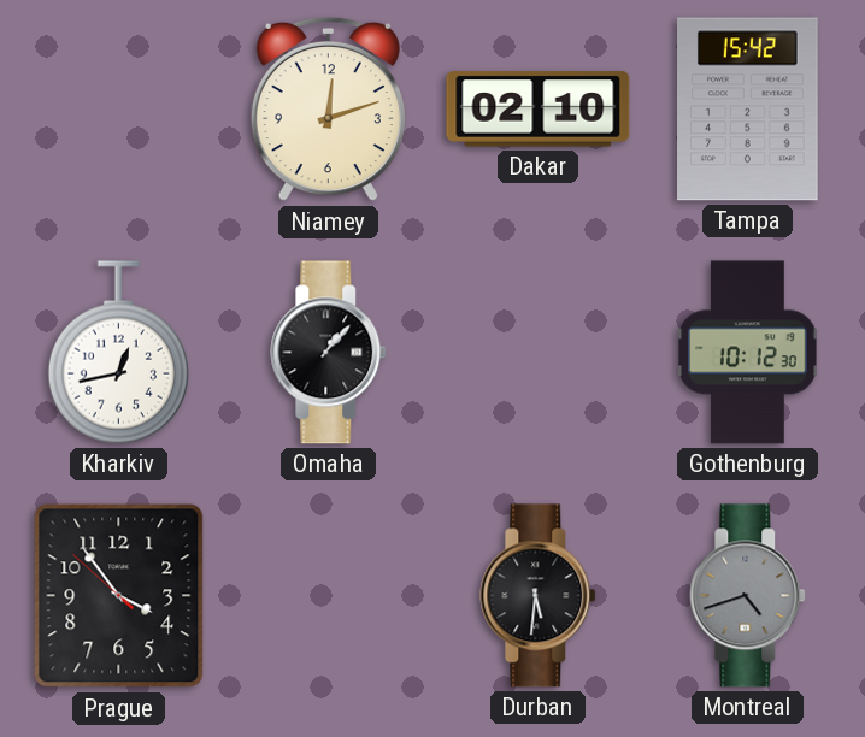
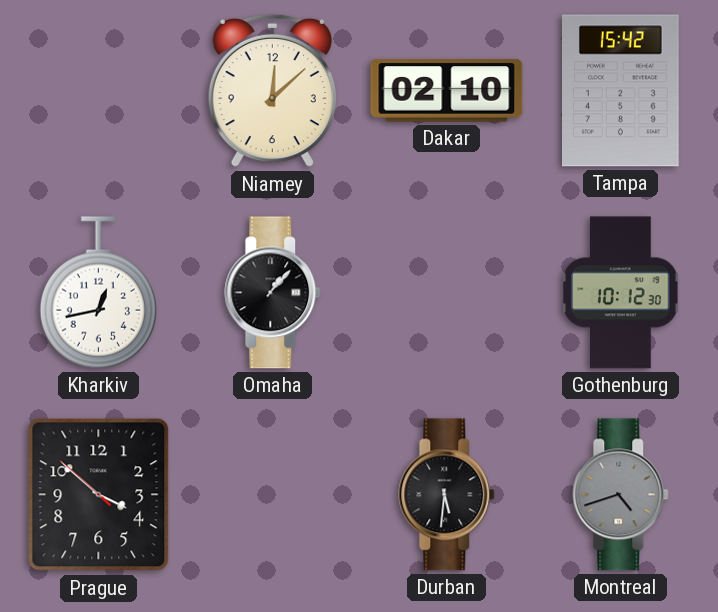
Niamey: 12:12 -> 12:08 (272, 91)
Prague: 3:53 -> 3:51 (99, 495)
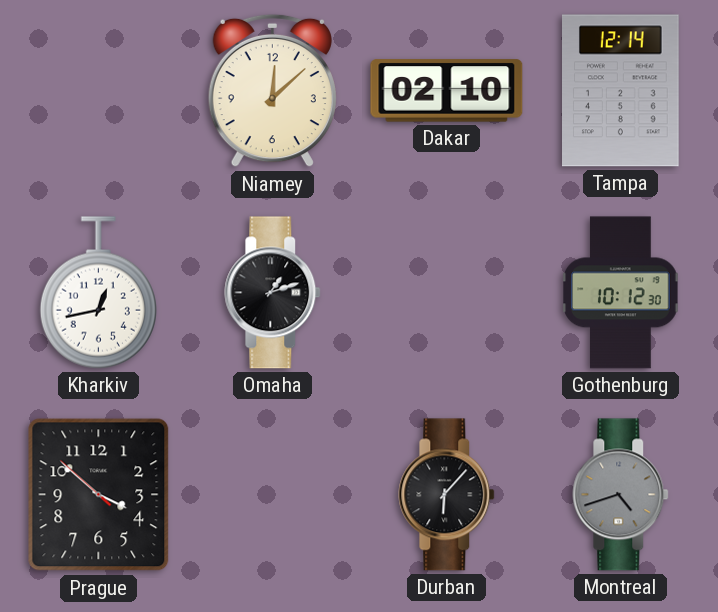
Tampa: 15:42 -> 12:14 (621, 91)
Omaha: 1:07 -> 1:12 (273, 293)
Durban: 5:31 -> 6:07 (447, 495)
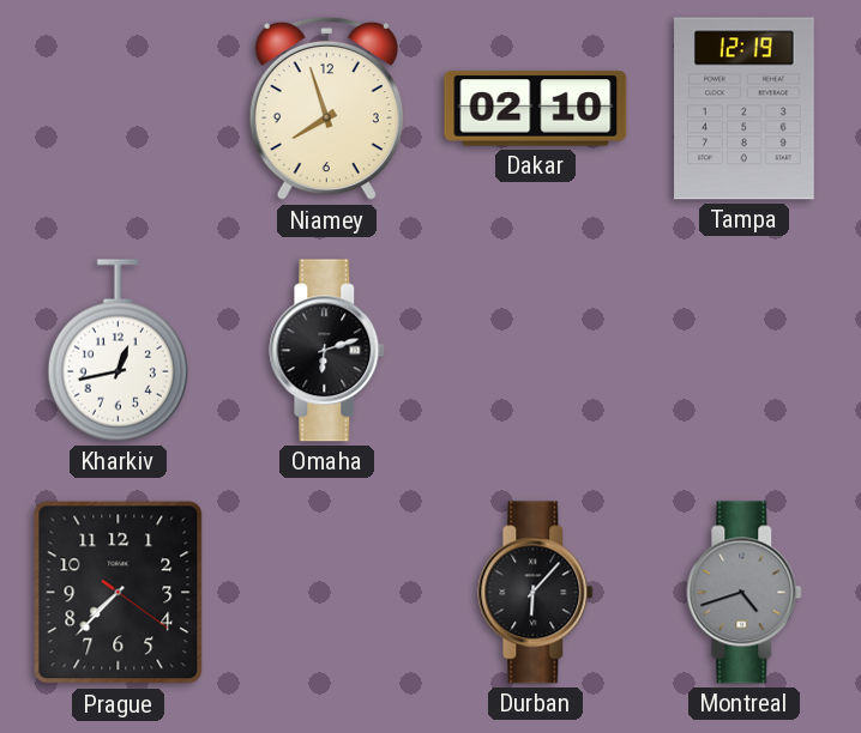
Niamey: 12:08 -> 7:57 (326, 109)
Tampa: 12:14 -> 12:19 (745, 109)
Omaha: 1:12 -> 6:12 (327, 351)
Gothenburg: 10:12 -> none (621, 293)
Prague: 3:51 -> 7:37 (119, 593)
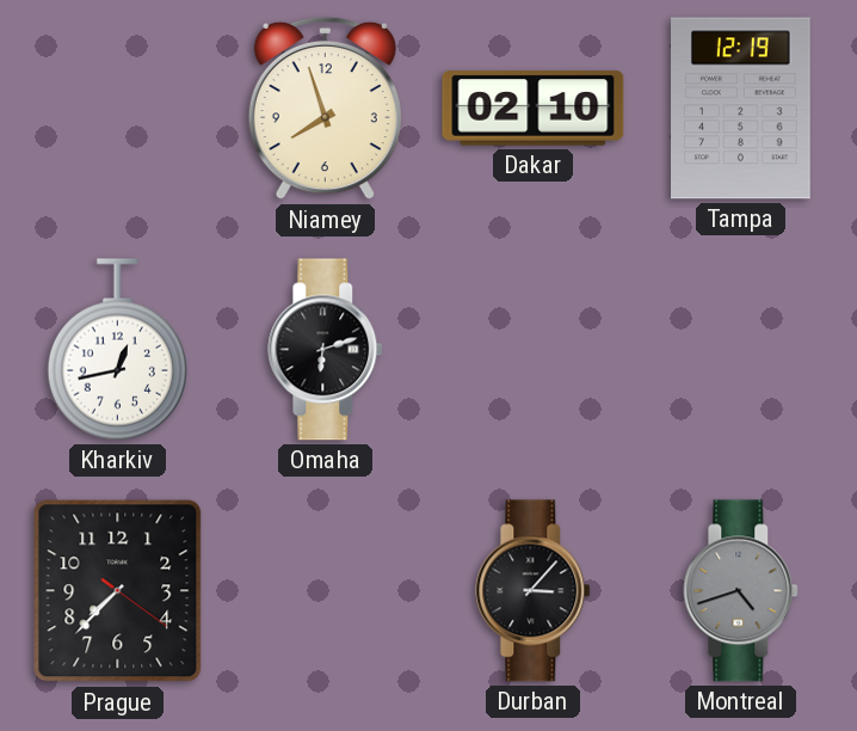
Durban: 6:07 -> 3:07 (534, 591)
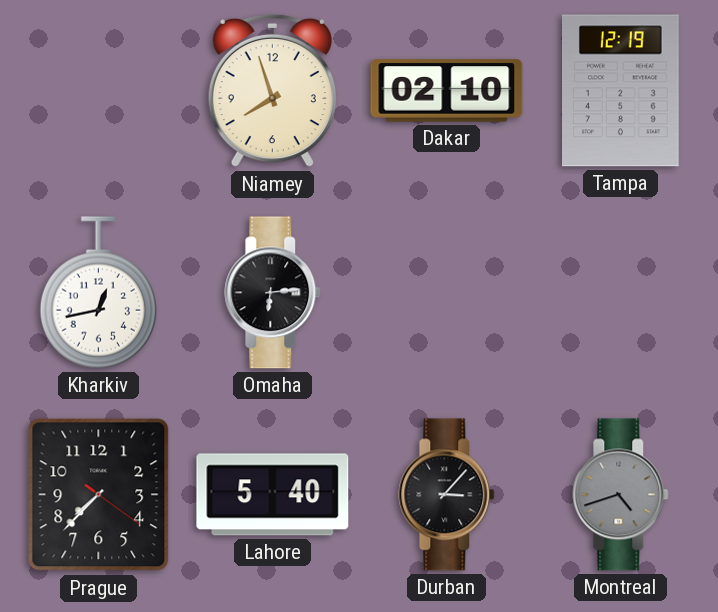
Omaha: 6:12 -> 6:14 (273, 293)
Lahore: none -> 5:40 (273, 495)
